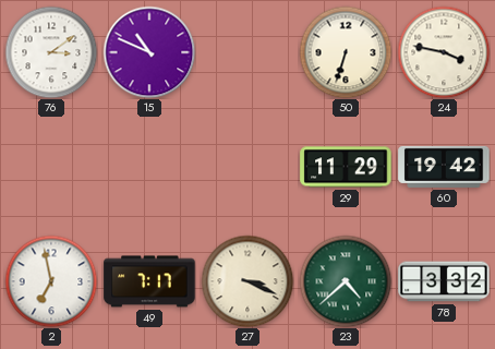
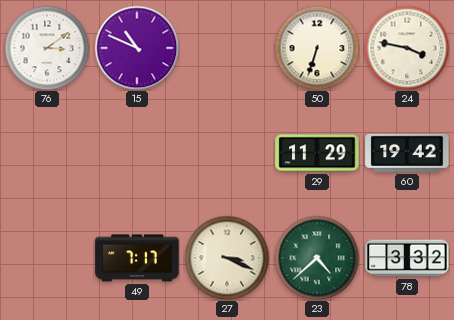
2: 6:58 -> none (51, 281)
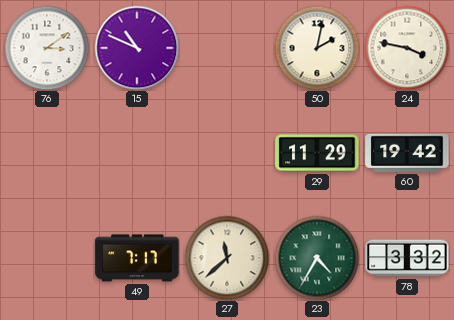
50: 6:33 -> 2:02 (317, 48)
27: 3:19 -> 11:38 (227, 258)
23: 4:38 -> 4:35 (317, 258)
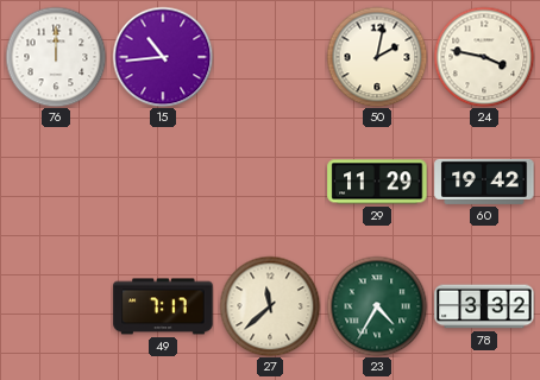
76: 3:09 -> 12:00 (56, 57)
15: 10:49 -> 10:44 (163, 57)
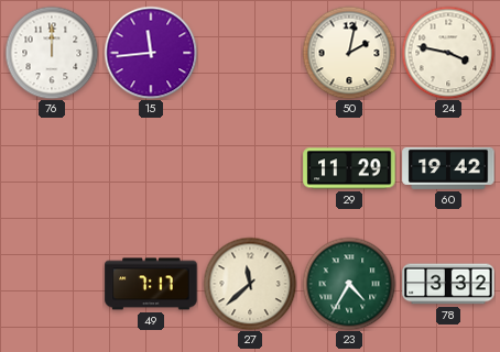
15: 10:44 -> 11:44 (151, 53)
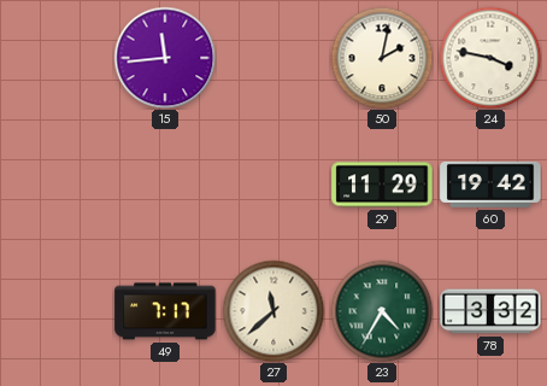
76: 12:00 -> none (52, 53)
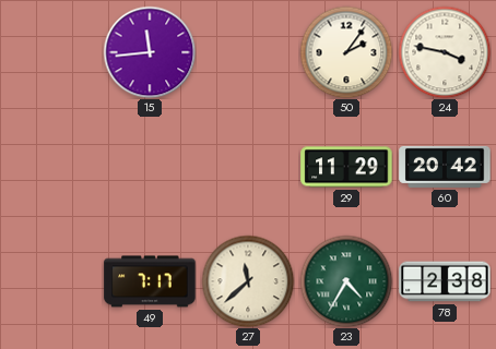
50: 2:02 -> 2:06 (346, 52)
60: 19:42 -> 20:42 (445, 167)
78: 3:32 -> 2:38 (445, 281)
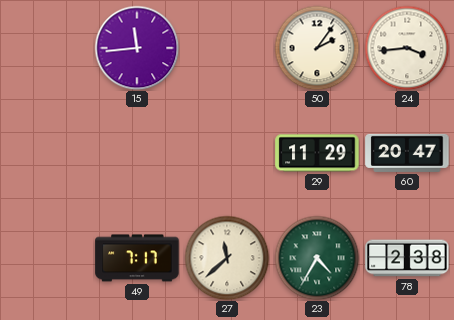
24: 3:47 -> 3:44 (407, 48)
60: 20:42 -> 20:47 (407, 153)
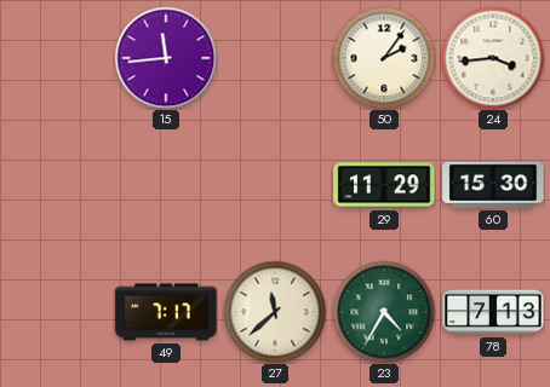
60: 20:47 -> 15:30 (493, 185)
78: 2:38 -> 7:13 (493, 312)
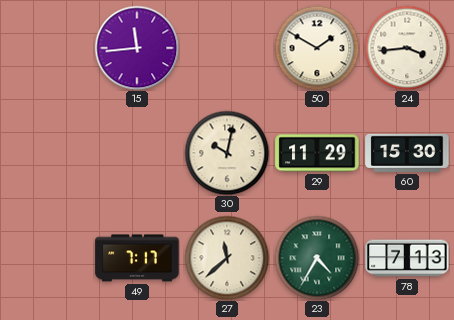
50: 2:06 -> 1:50 (317, 48)
30: none -> 10:02 (227, 153)
